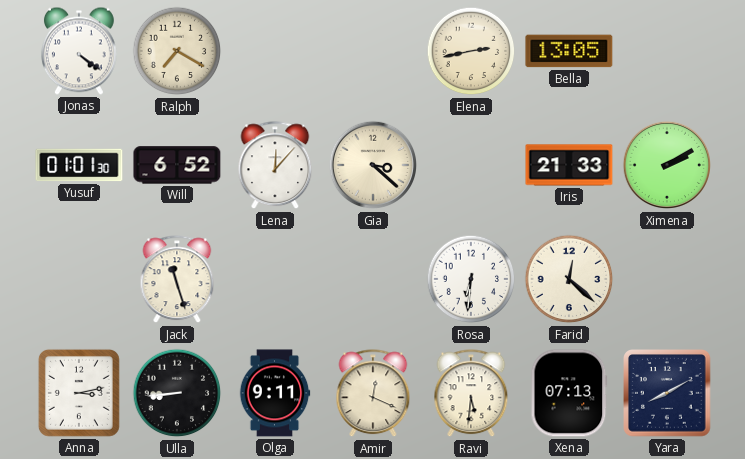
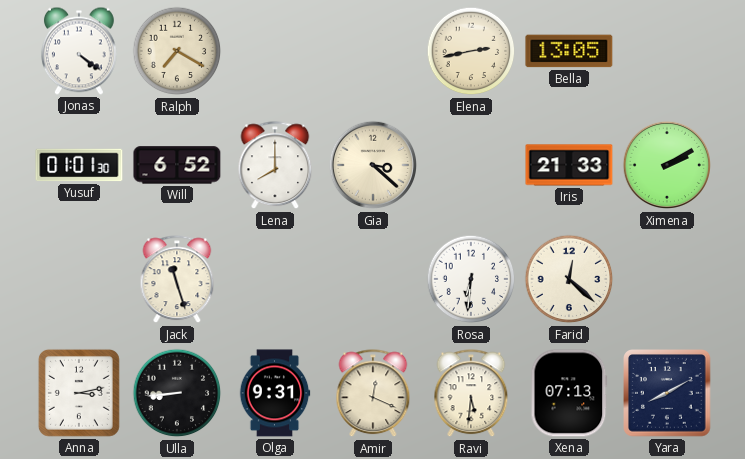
Lena: 12:07 -> 8:00 (275, 166)
Olga: 9:11 -> 9:31 (275, 393)
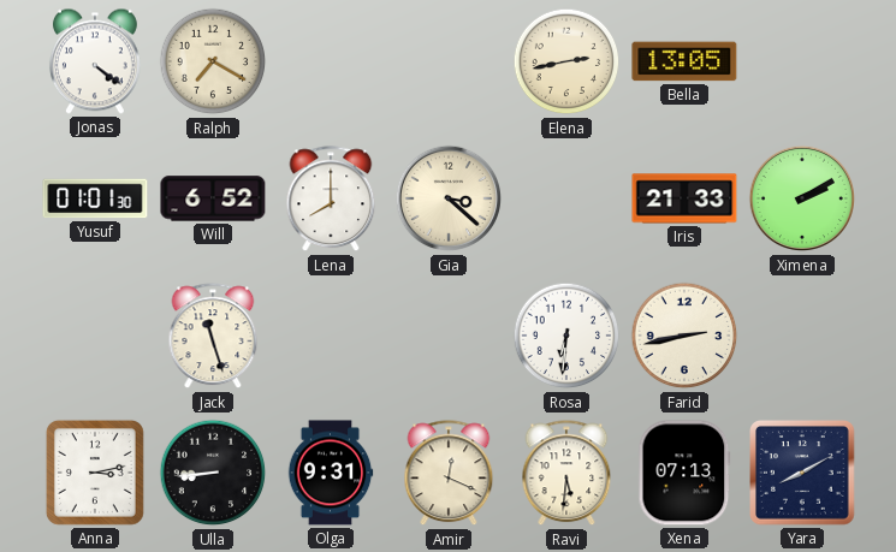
Farid: 12:22 -> 2:43 (684, 336)
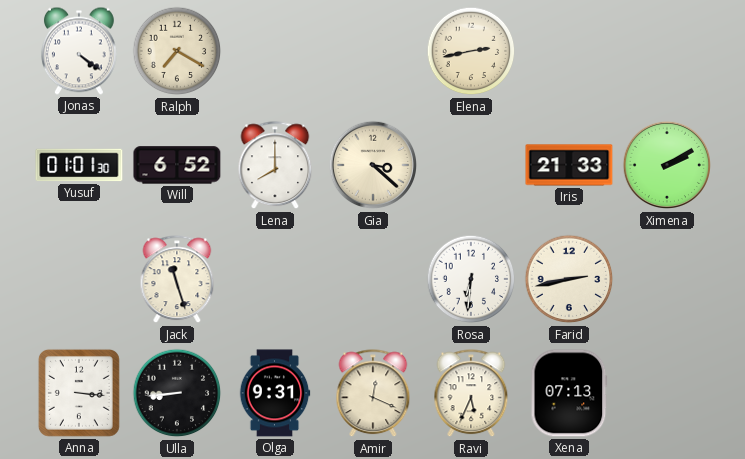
Bella: 13:05 -> none (684, 61)
Anna: 3:13 -> 3:16 (79, 393)
Ravi: 5:31 -> 5:34 (471, 394)
Yara: 8:10 -> none (803, 474)
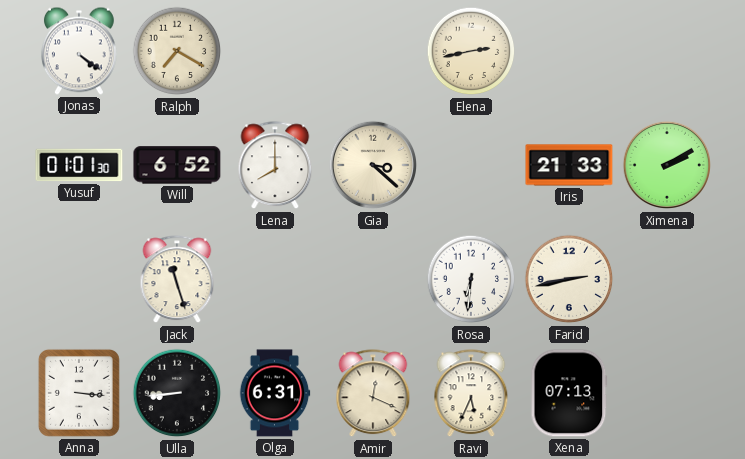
Olga: 9:31 -> 6:31 (275, 393)
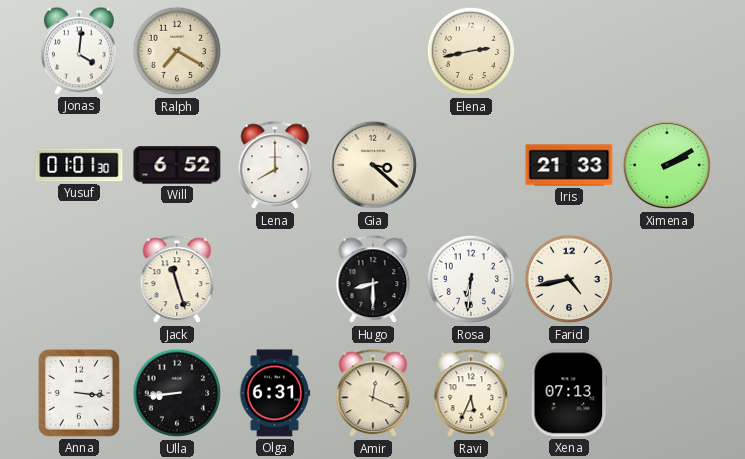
Jonas: 4:21 -> 4:01 (79, 51)
Hugo: none -> 8:30 (373, 280)
Farid: 2:43 -> 4:43 (569, 279)
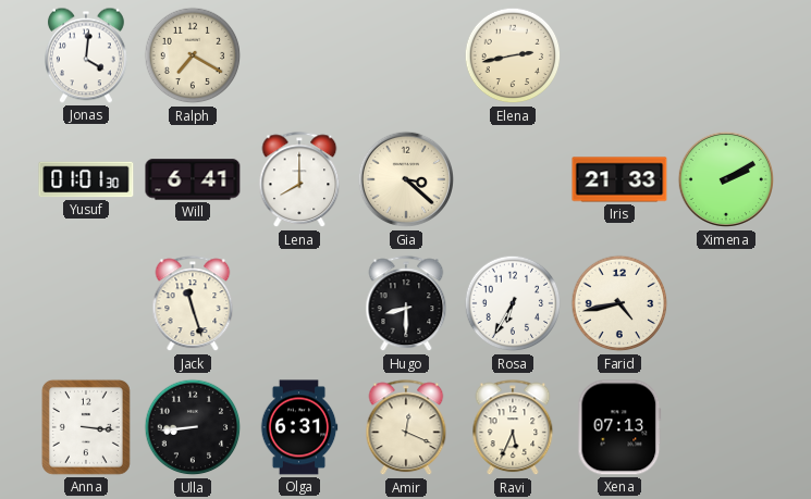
Will: 6:52 -> 6:41 (193, 179)
Rosa: 6:31 -> 6:35 (513, 303)
